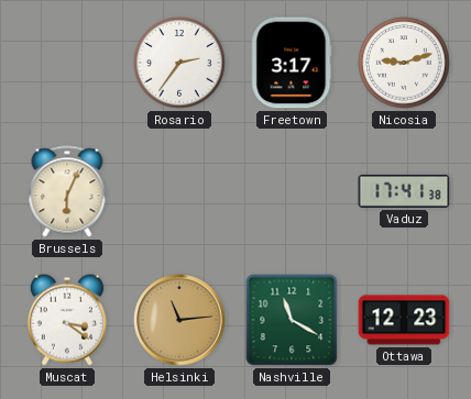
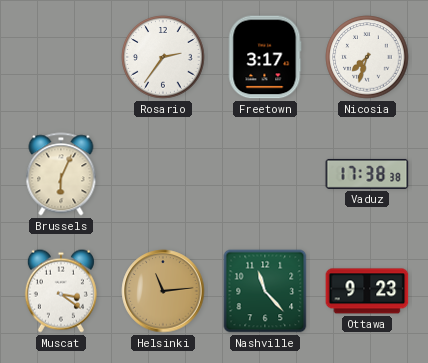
Nicosia: 9:12 -> 7:33 (367, 57)
Vaduz: 17:41 -> 17:38 (367, 174)
Nashville: 11:20 -> 11:23 (265, 291)
Ottawa: 12:23 -> 9:23 (367, 291)
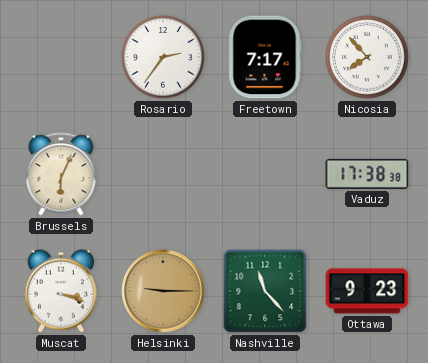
Freetown: 3:17 -> 7:17 (265, 57)
Nicosia: 7:33 -> 7:53 (367, 57)
Muscat: 3:21 -> 3:18 (61, 291)
Helsinki: 11:14 -> 9:15 (163, 291)
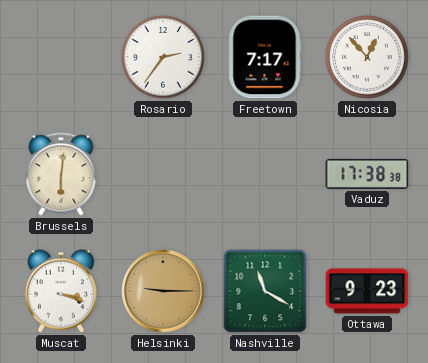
Nicosia: 7:53 -> 12:53 (367, 57)
Brussels: 6:04 -> 6:01 (61, 174)
Nashville: 11:23 -> 11:20 (265, 291)
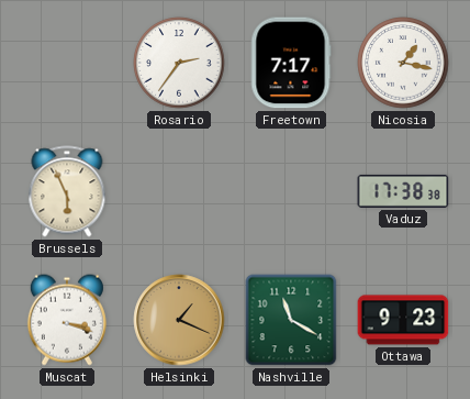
Nicosia: 12:53 -> 1:17 (403, 63)
Brussels: 6:01 -> 5:56 (67, 191)
Helsinki: 9:15 -> 1:19 (179, 320)
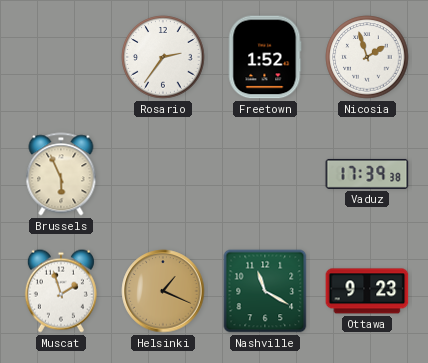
Freetown: 7:17 -> 1:52 (265, 57)
Nicosia: 1:17 -> 1:57 (367, 57)
Vaduz: 17:38 -> 17:39 (367, 174)
Muscat: 3:18 -> 1:57 (61, 291)
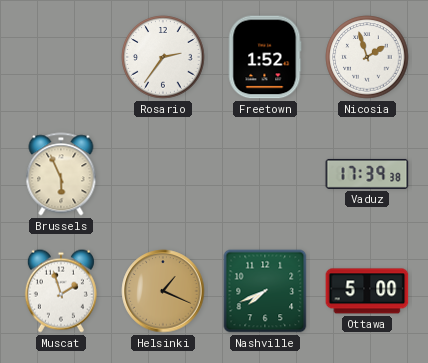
Nashville: 11:20 -> 7:41 (265, 291)
Ottawa: 9:23 -> 5:00 (367, 291)
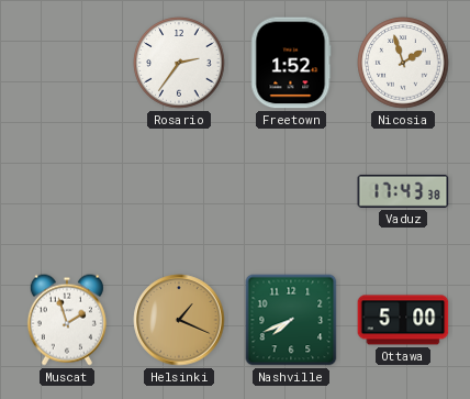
Brussels: 5:56 -> none (61, 174)
Vaduz: 17:39 -> 17:43 (403, 191)
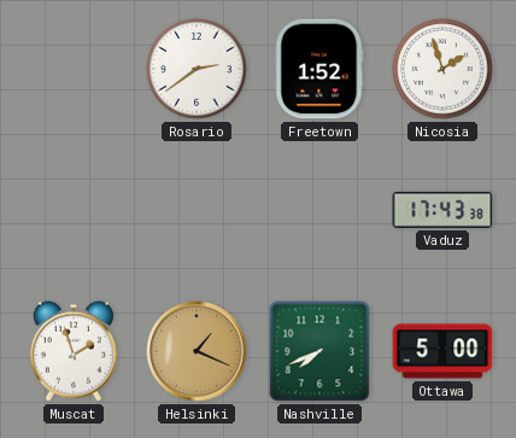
Rosario: 2:36 -> 2:39 (197, 69)
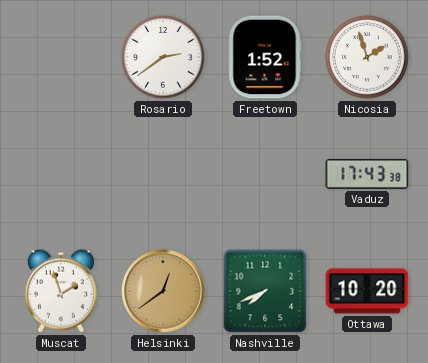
Helsinki: 1:19 -> 12:39 (163, 291)
Ottawa: 5:00 -> 10:20 (367, 291)
